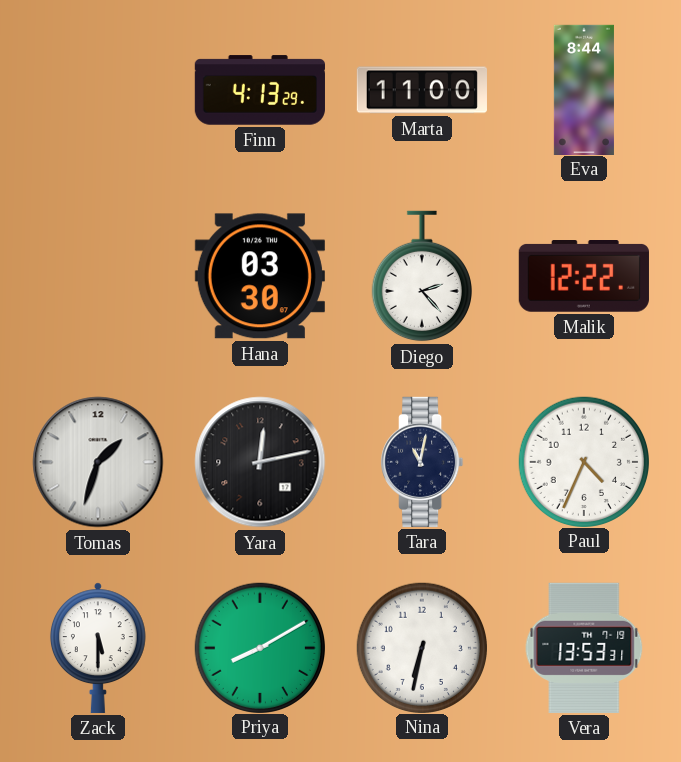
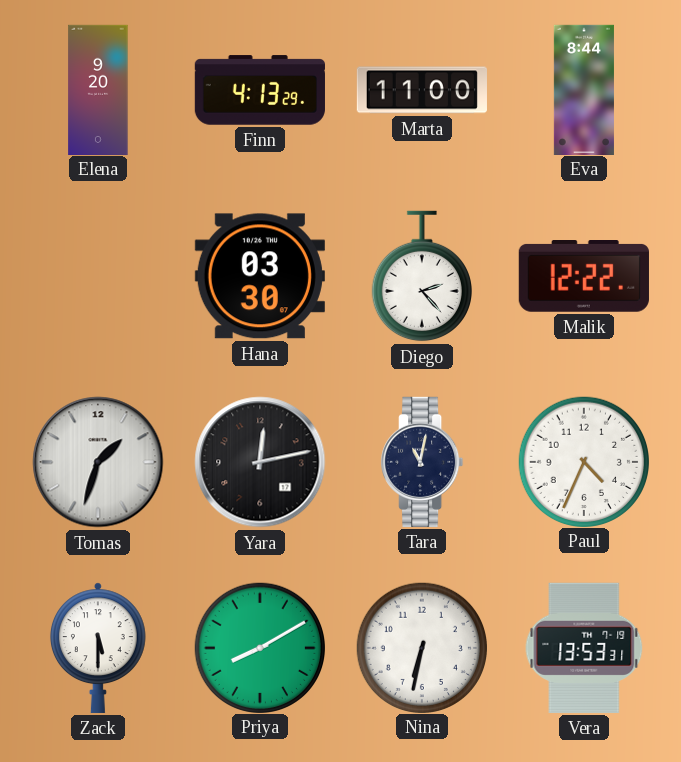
Elena: none -> 9:20 (98, 89)
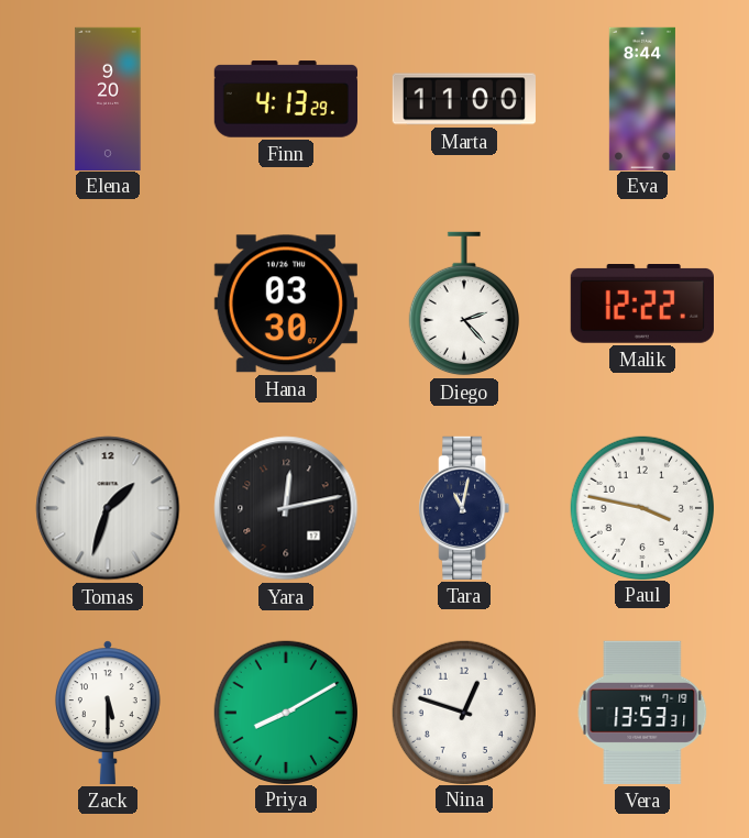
Paul: 4:34 -> 3:47 (641, 507)
Nina: 6:32 -> 12:48 (463, 712)
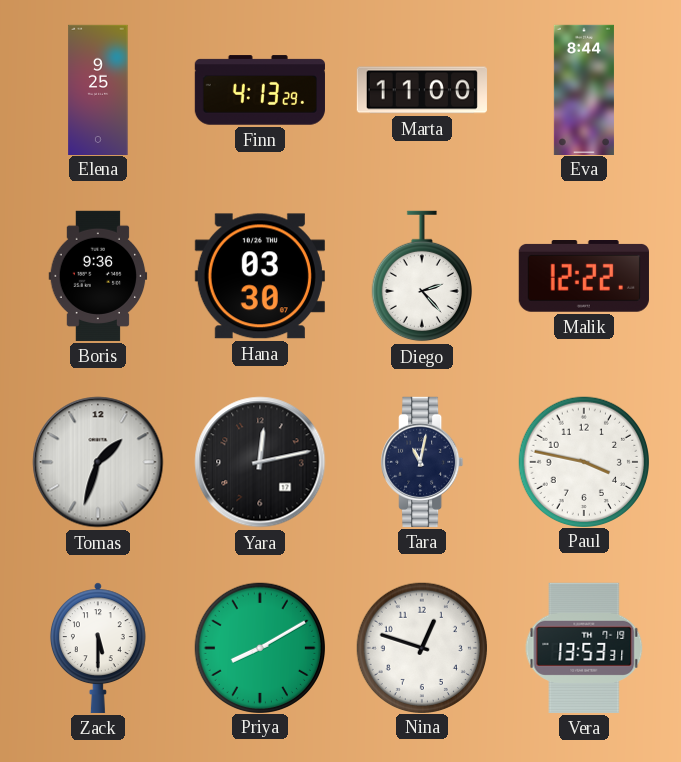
Elena: 9:20 -> 9:25 (98, 89)
Boris: none -> 9:36 (98, 276)
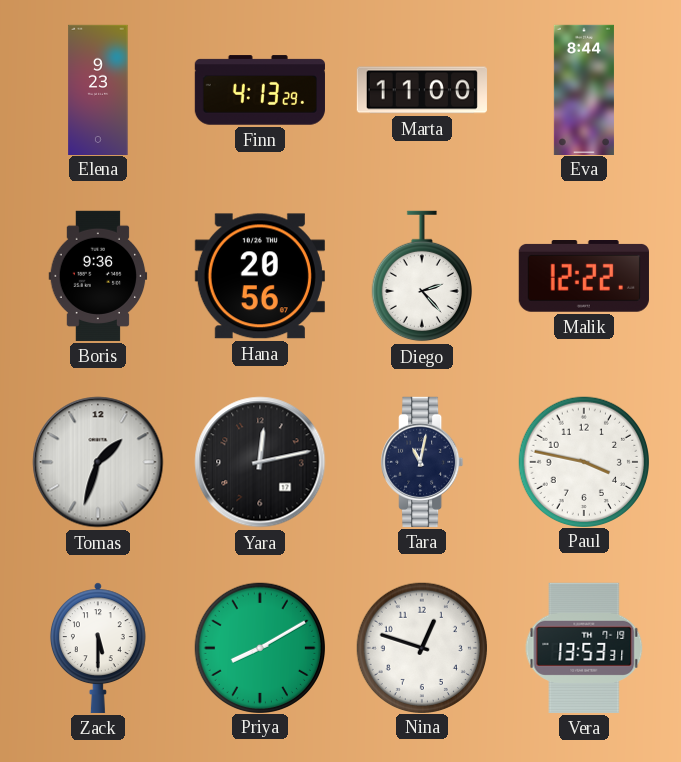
Elena: 9:25 -> 9:23 (98, 89)
Hana: 03:30 -> 20:56 (260, 276)
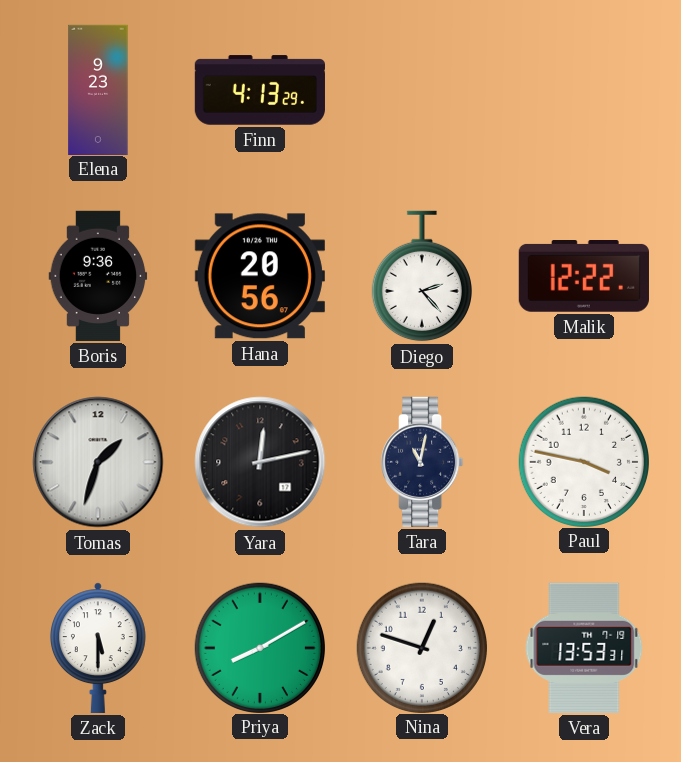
Marta: 11:00 -> none (422, 90)
Eva: 8:44 -> none (584, 89)
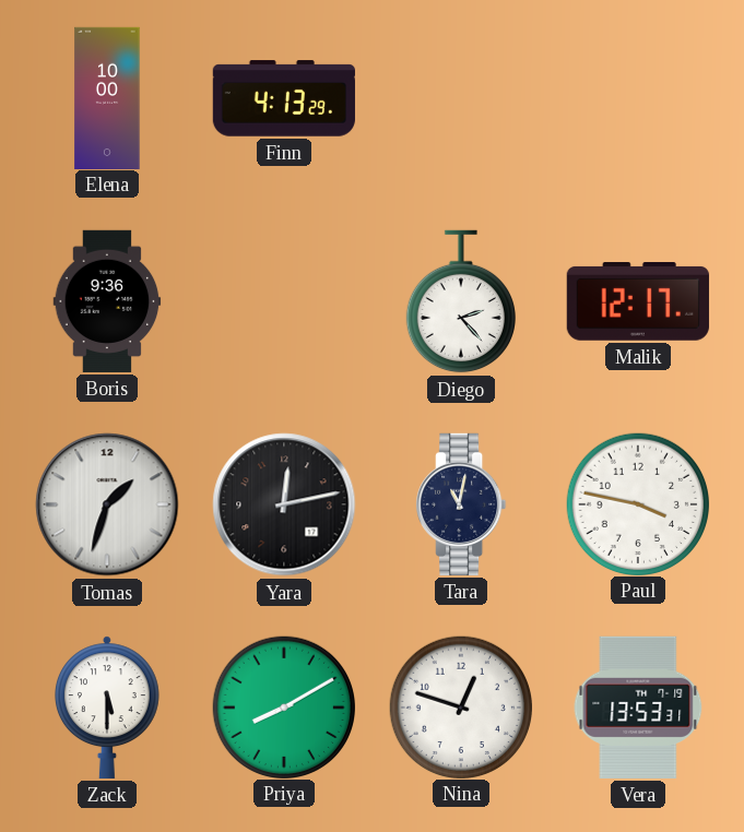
Elena: 9:23 -> 10:00 (107, 97)
Hana: 20:56 -> none (260, 276)
Malik: 12:22 -> 12:17 (638, 302)
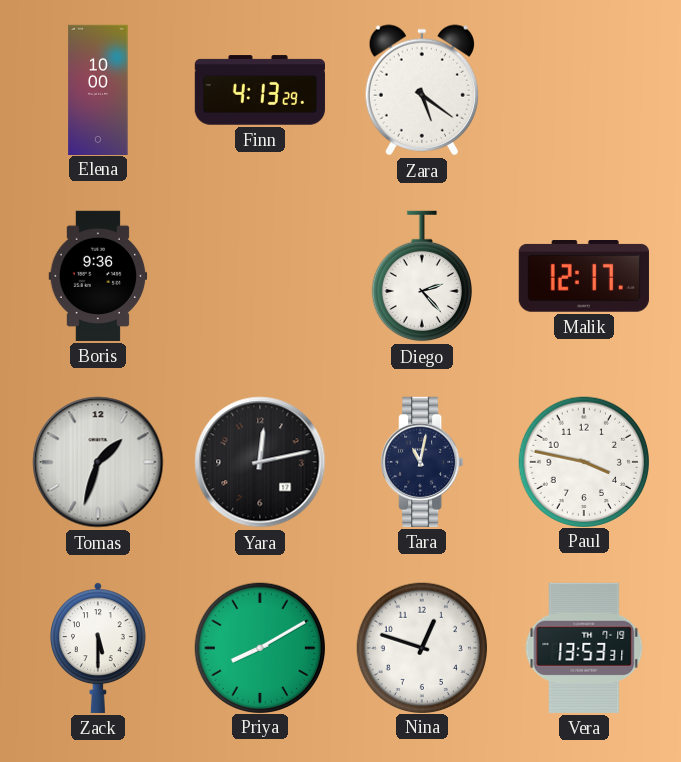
Zara: none -> 5:21 (421, 90)
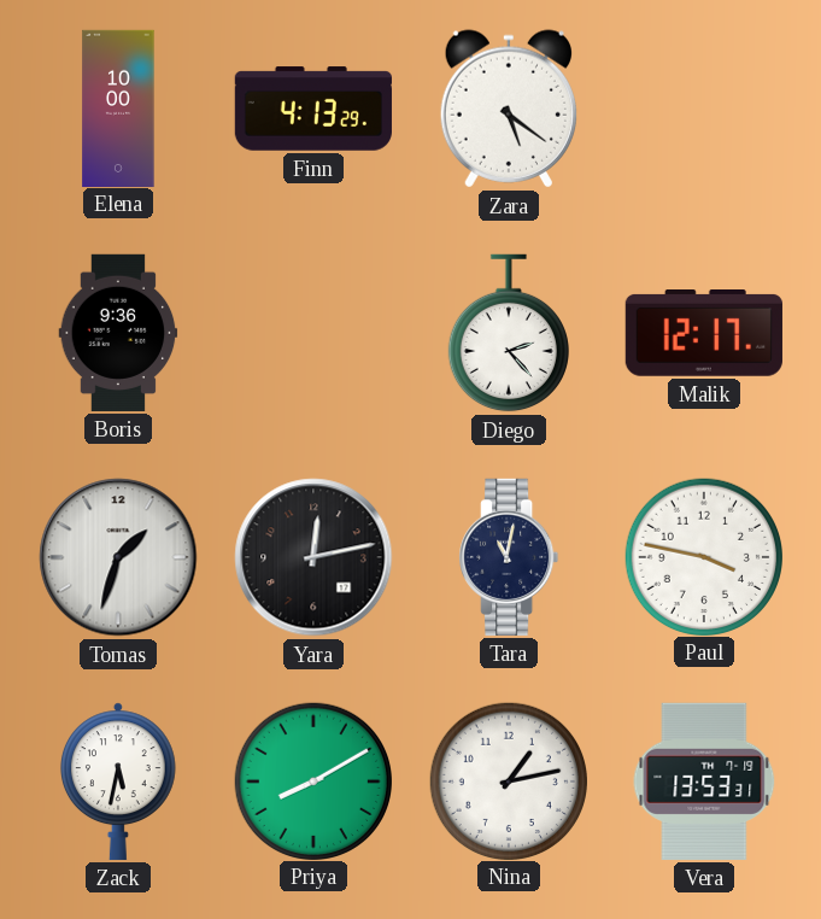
Zack: 5:30 -> 5:32 (118, 782)
Nina: 12:48 -> 1:13 (508, 780)
